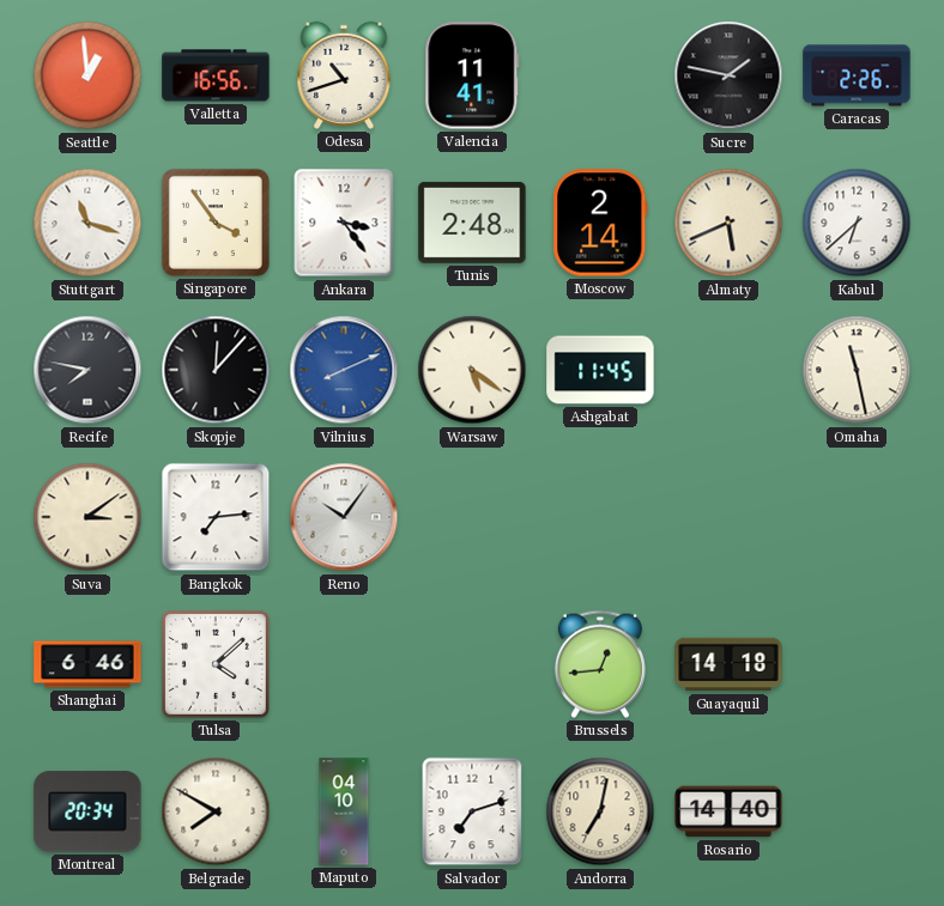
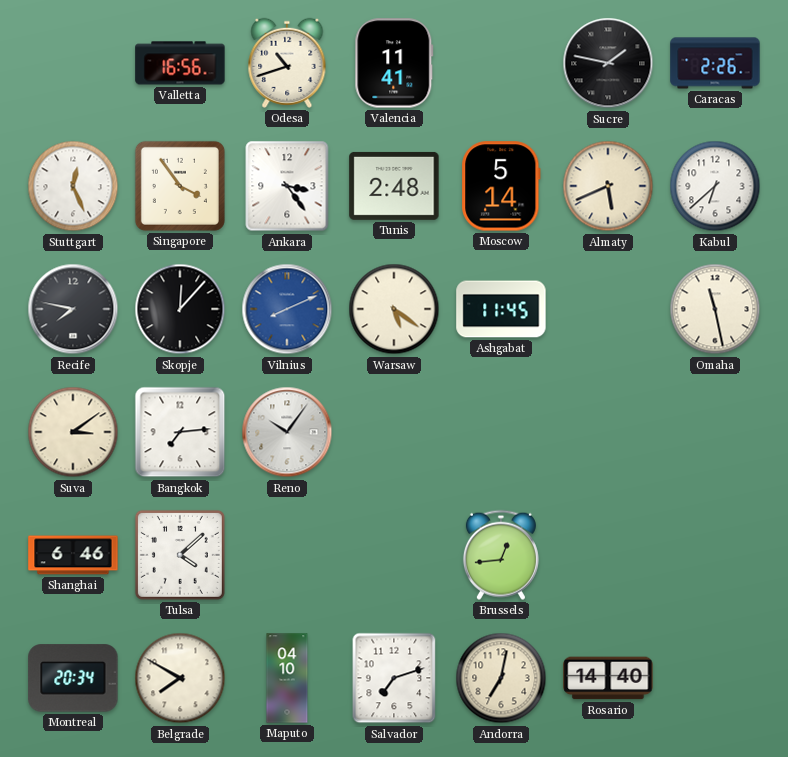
Seattle: 12:59 -> none (87, 75)
Stuttgart: 11:18 -> 12:26 (73, 186)
Moscow: 2:14 -> 5:14 (501, 186)
Guayaquil: 14:18 -> none (728, 664)
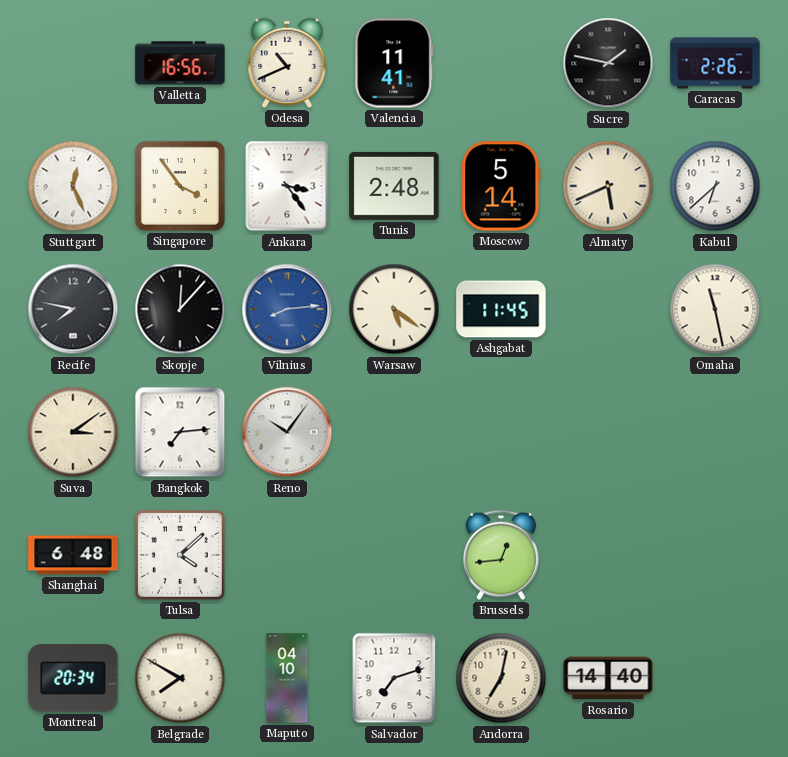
Odesa: 10:42 -> 10:41 (287, 63)
Vilnius: 8:11 -> 8:14 (287, 309)
Shanghai: 6:46 -> 6:48 (73, 555)
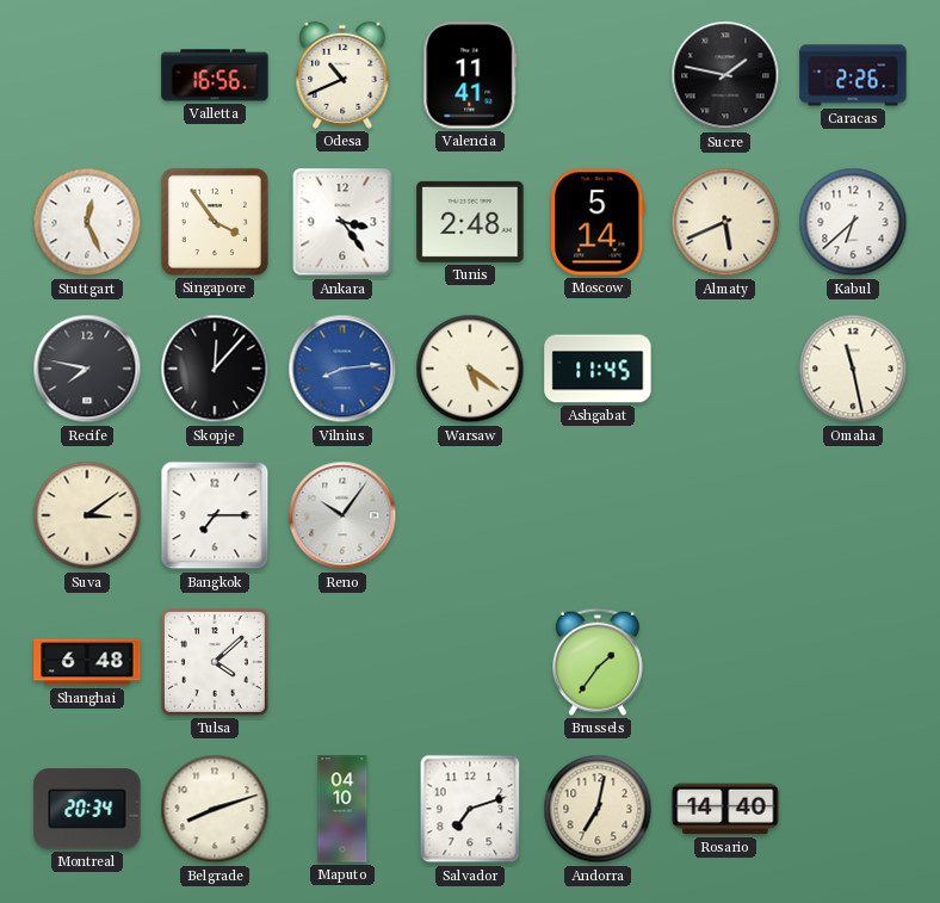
Bangkok: 7:14 -> 7:15 (215, 515)
Brussels: 12:44 -> 1:36 (598, 662)
Belgrade: 7:50 -> 8:12 (215, 809)
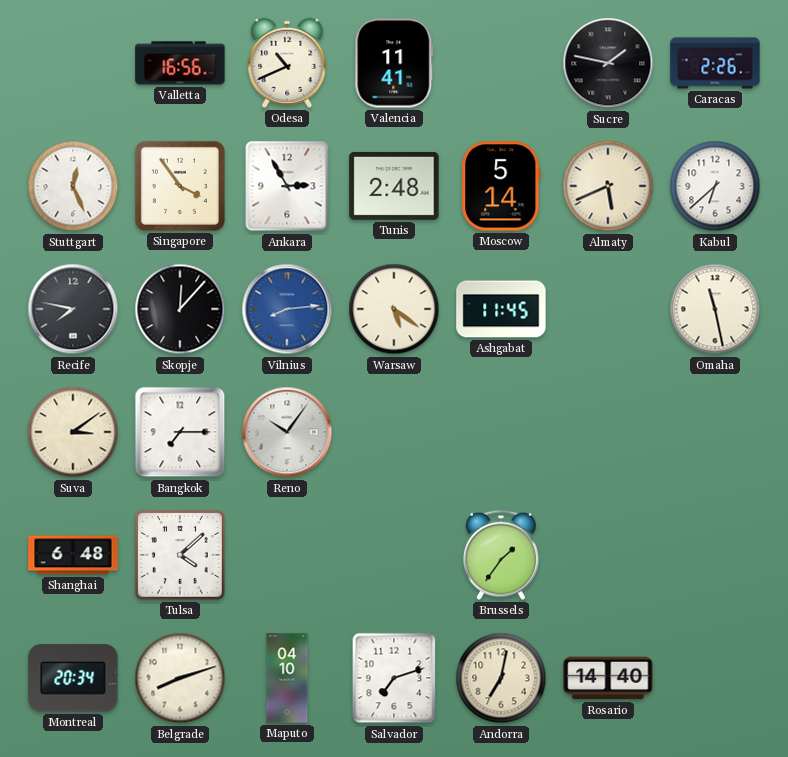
Ankara: 3:24 -> 2:55 (287, 186)
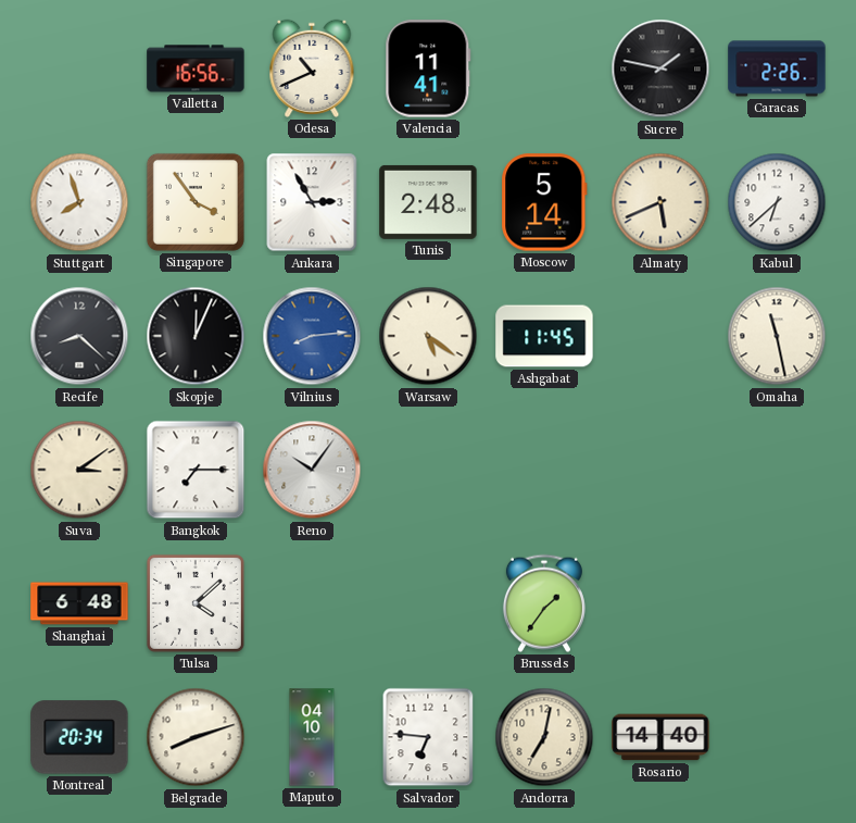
Stuttgart: 12:26 -> 7:57 (79, 202)
Recife: 7:47 -> 8:22 (79, 336)
Skopje: 12:07 -> 12:04 (196, 336)
Salvador: 7:12 -> 6:46 (428, 737)
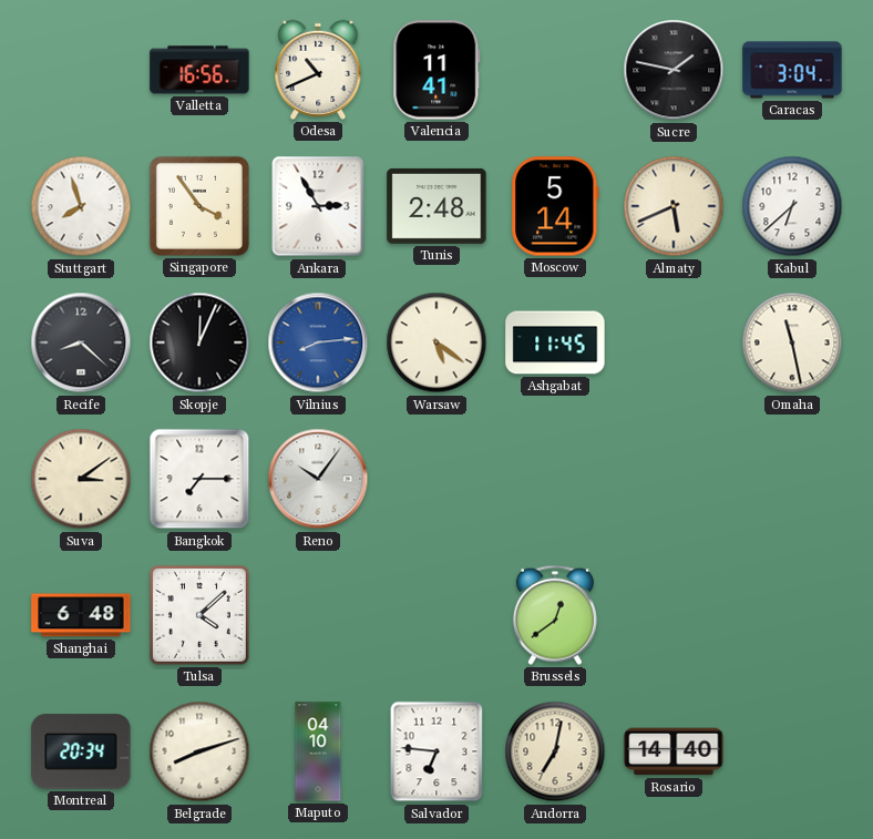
Caracas: 2:26 -> 3:04 (792, 70)
Brussels: 1:36 -> 12:39 (555, 615)
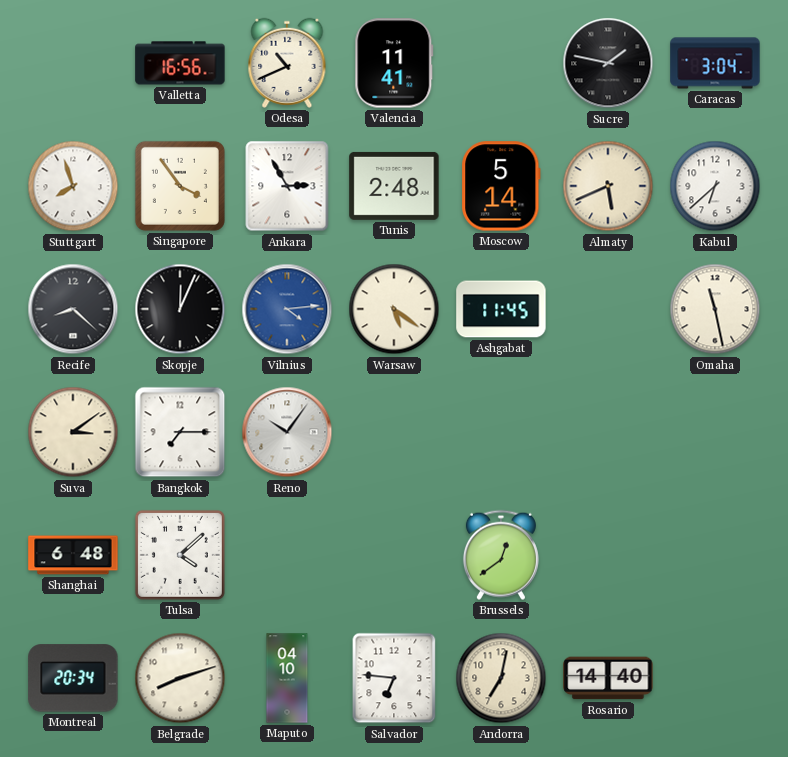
Vilnius: 8:14 -> 4:14 (287, 309)
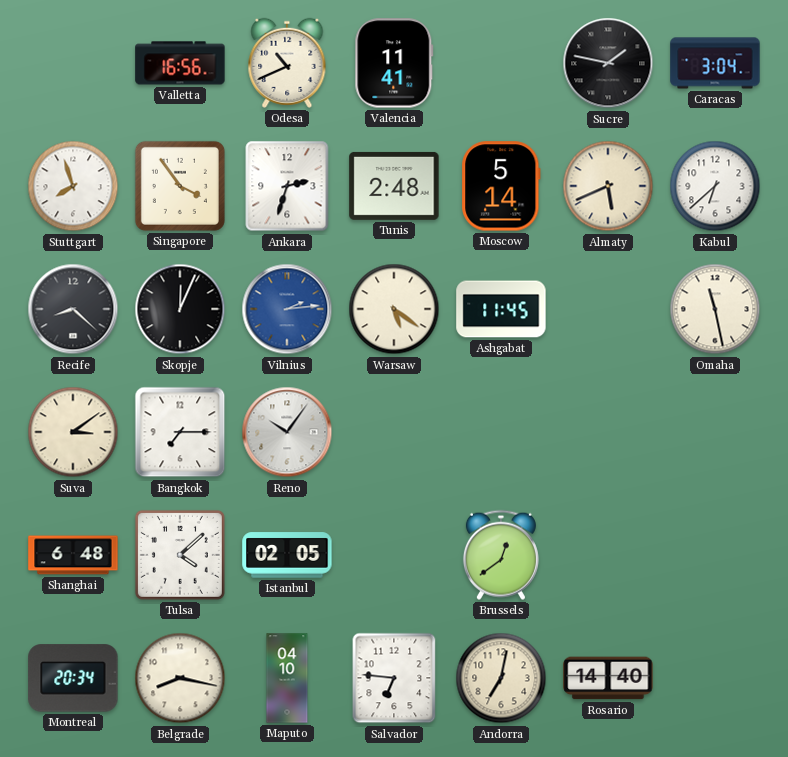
Ankara: 2:55 -> 2:33 (287, 186)
Vilnius: 4:14 -> 2:14 (287, 309)
Istanbul: none -> 02:05 (287, 555)
Belgrade: 8:12 -> 8:17 (180, 678)
